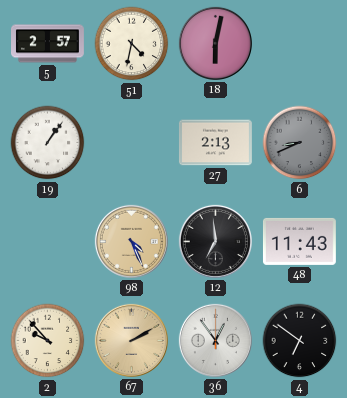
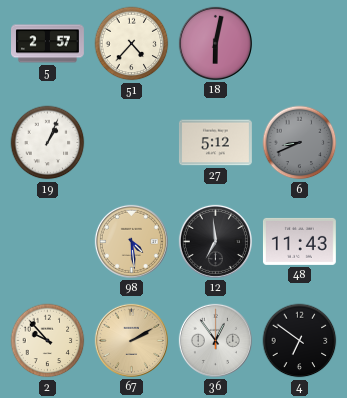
51: 4:32 -> 4:37 (132, 44)
19: 1:06 -> 1:04 (48, 143)
27: 2:13 -> 5:12 (215, 143)
98: 4:26 -> 4:29 (131, 241)
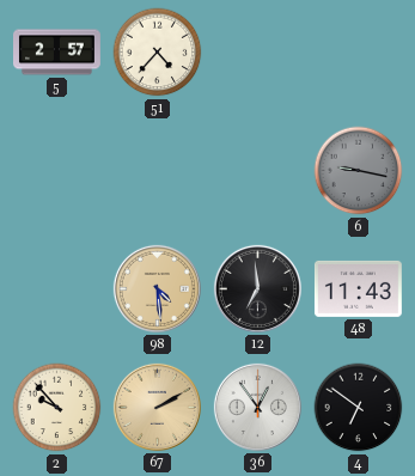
18: 6:02 -> none (215, 43)
19: 1:04 -> none (48, 143)
27: 5:12 -> none (215, 143)
6: 8:41 -> 9:17 (359, 171)
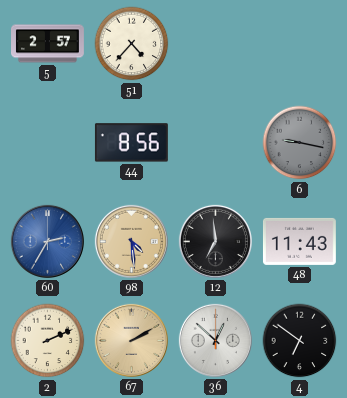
44: none -> 8:56 (131, 143)
60: none -> 2:35 (47, 241)
2: 9:53 -> 2:11 (48, 341)
36: 12:54 -> 12:52 (215, 340)
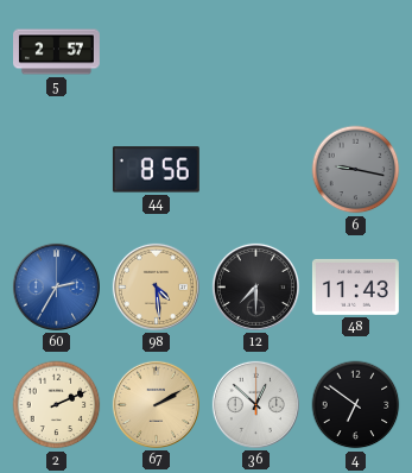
51: 4:37 -> none (132, 44)
12: 6:59 -> 7:30 (255, 286)
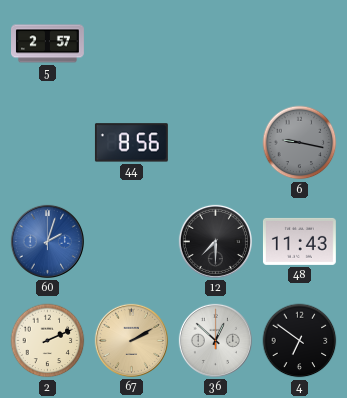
60: 2:35 -> 2:03 (47, 241)
98: 4:29 -> none (156, 286)
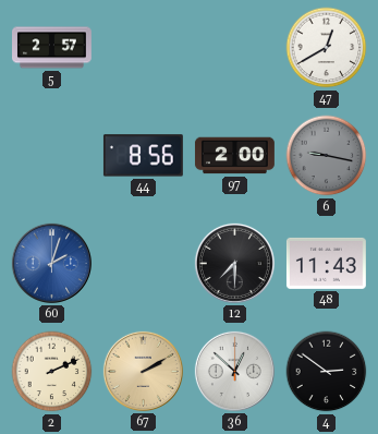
47: none -> 12:40 (327, 48)
97: none -> 2:00 (234, 156)
4: 6:51 -> 2:51 (327, 372)
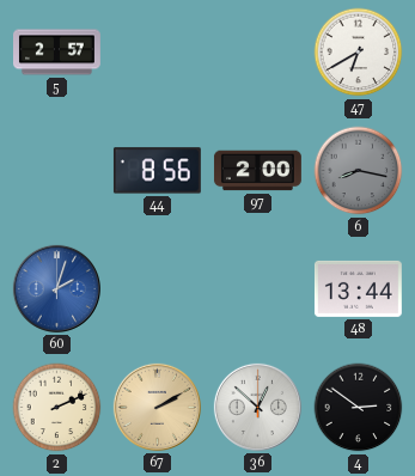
47: 12:40 -> 6:40 (359, 53)
6: 9:17 -> 8:17 (359, 171)
12: 7:30 -> none (234, 263)
48: 11:43 -> 13:44 (358, 288)
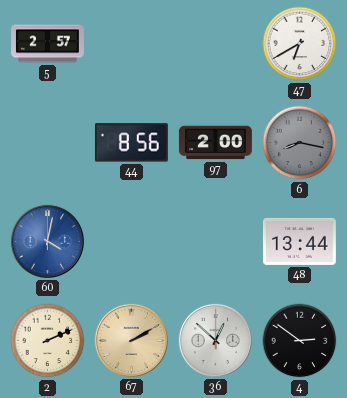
60: 2:03 -> 4:02 (47, 241)
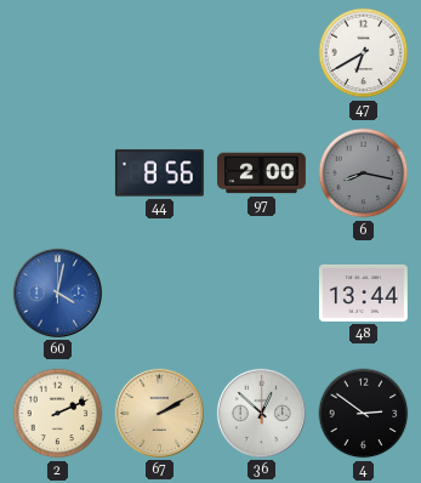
5: 2:57 -> none (48, 44)
